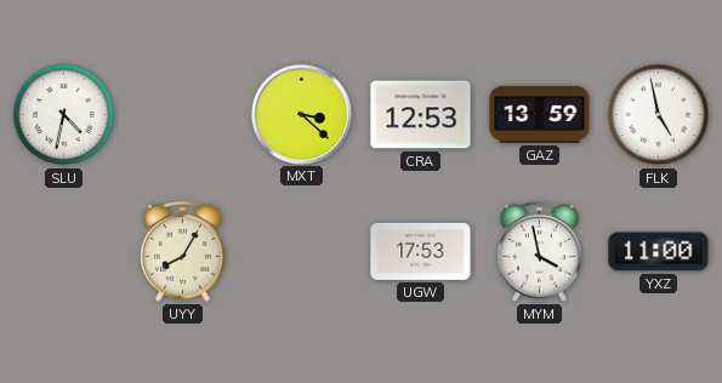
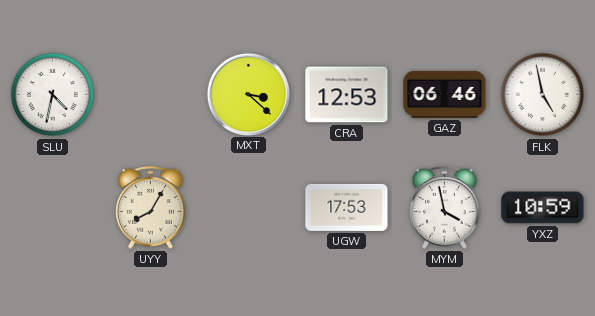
GAZ: 13:59 -> 06:46 (445, 94)
YXZ: 11:00 -> 10:59 (543, 208)
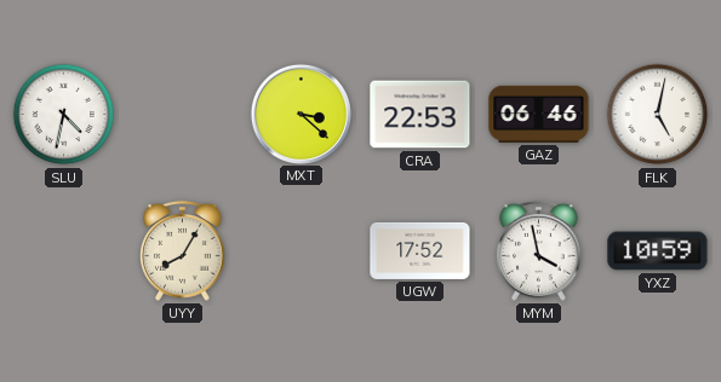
CRA: 12:53 -> 22:53 (420, 115)
FLK: 4:58 -> 5:02 (658, 115)
UGW: 17:53 -> 17:52 (420, 250)
